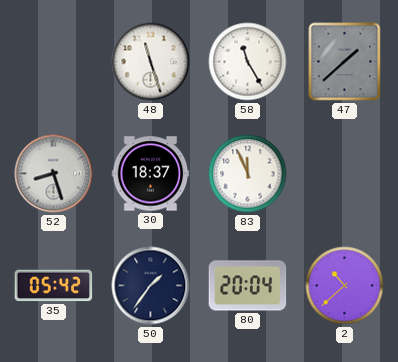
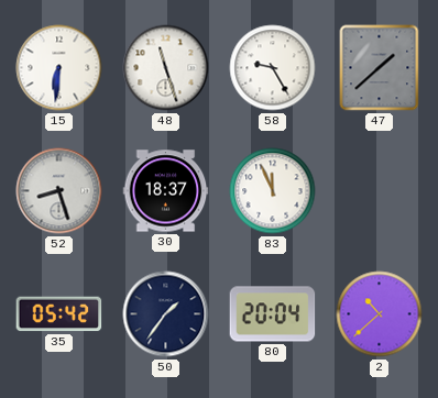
15: none -> 6:31 (59, 68)
58: 11:25 -> 9:25 (273, 68)
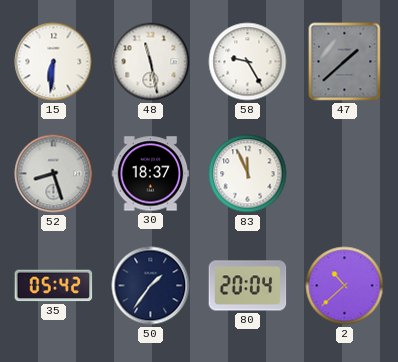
48: 11:27 -> 11:28 (151, 62)
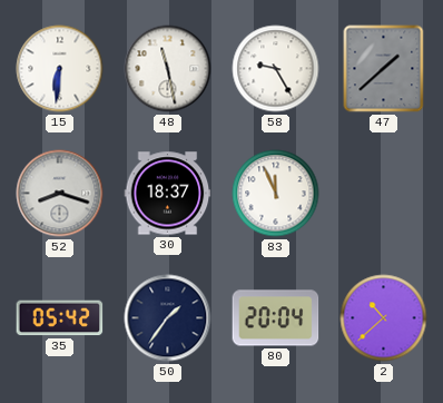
52: 8:27 -> 8:18 (60, 194)
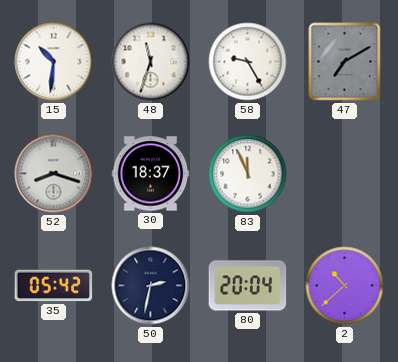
15: 6:31 -> 10:31 (54, 62)
48: 11:28 -> 11:33 (151, 62)
47: 1:38 -> 7:10 (345, 62)
50: 1:36 -> 2:32 (151, 286)
